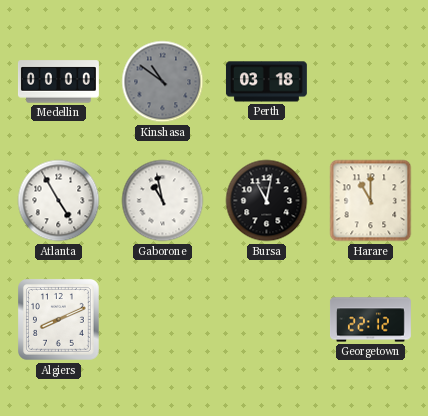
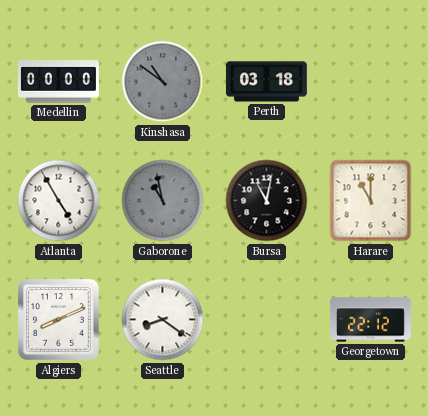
Gaborone dial: white -> grey (163, 201)
Seattle: none -> 8:21 (163, 320)
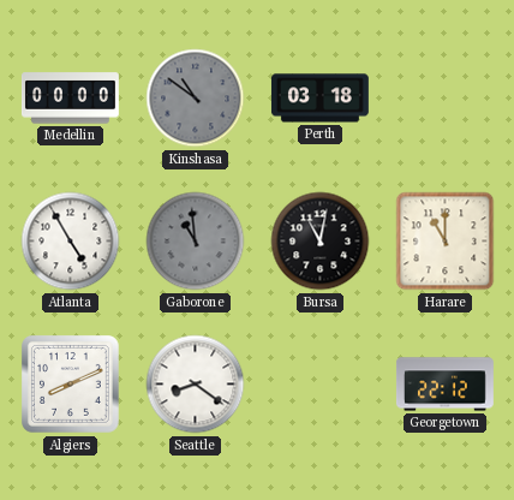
Gaborone: 10:58 -> 10:59 (196, 242)
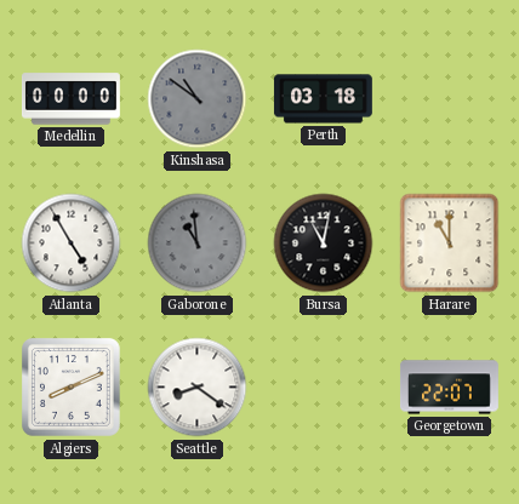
Georgetown: 22:12 -> 22:07 (449, 388)
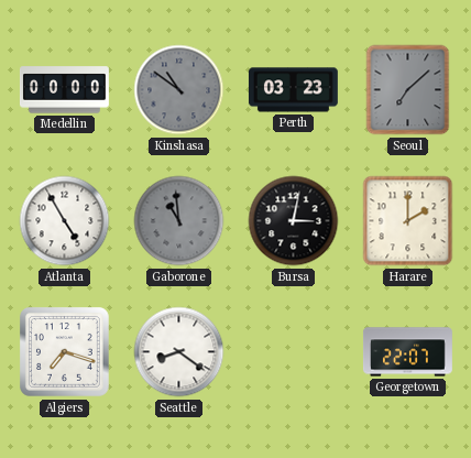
Perth: 03:18 -> 03:23 (293, 90)
Seoul: none -> 7:08 (408, 90)
Bursa: 11:02 -> 3:02 (294, 221)
Harare: 11:00 -> 2:00 (408, 221)
Algiers: 8:11 -> 7:18 (65, 352)
